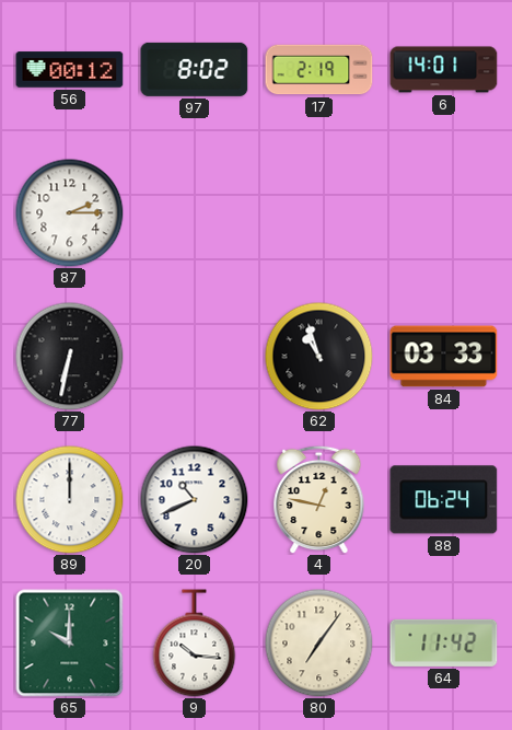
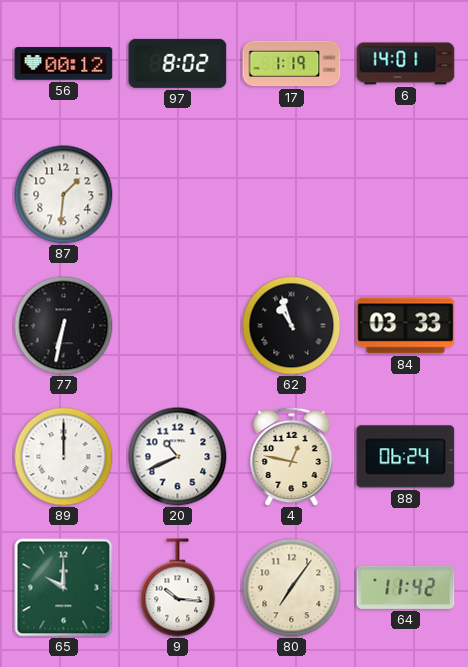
17: 2:19 -> 1:19 (292, 64)
87: 2:15 -> 1:31 (64, 195)
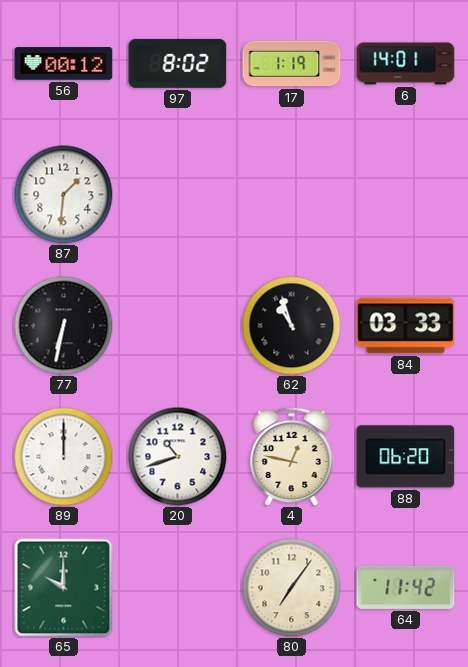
20: 10:41 -> 10:42 (178, 457)
88: 06:24 -> 06:20 (406, 457)
9: 10:16 -> none (178, 588)
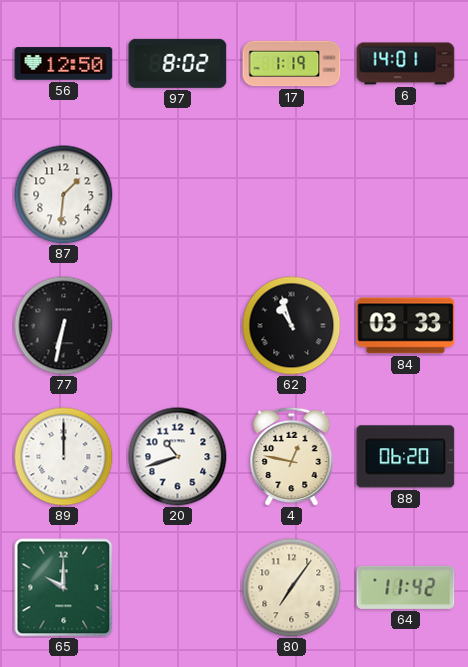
56: 00:12 -> 12:50 (64, 64)
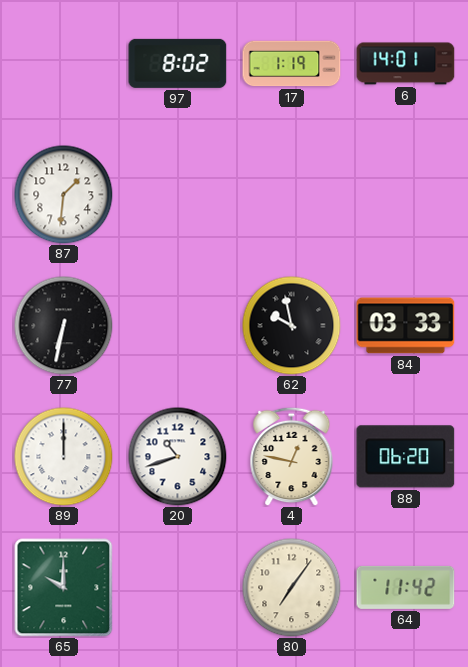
56: 12:50 -> none (64, 64)
62: 10:57 -> 9:58 (292, 326)
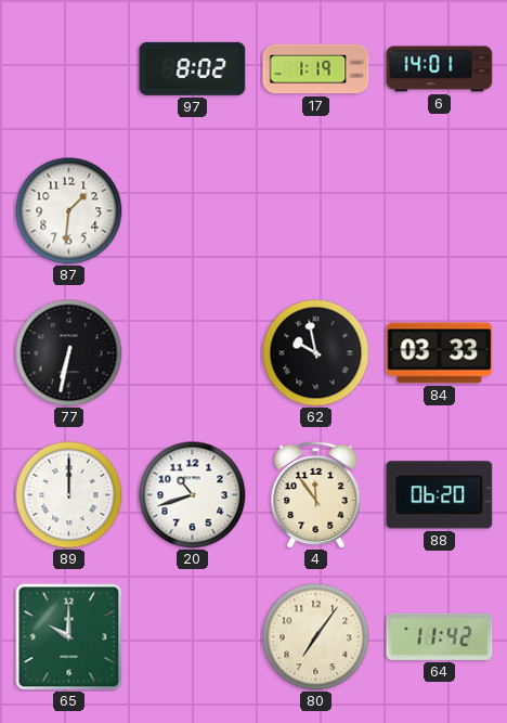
4: 12:47 -> 11:54 (316, 494)
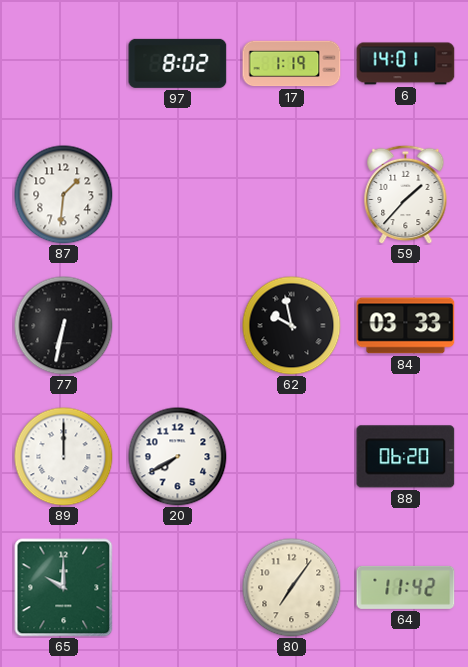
59: none -> 1:37 (406, 194)
20: 10:42 -> 7:40 (178, 457)
4: 11:54 -> none (316, 494)
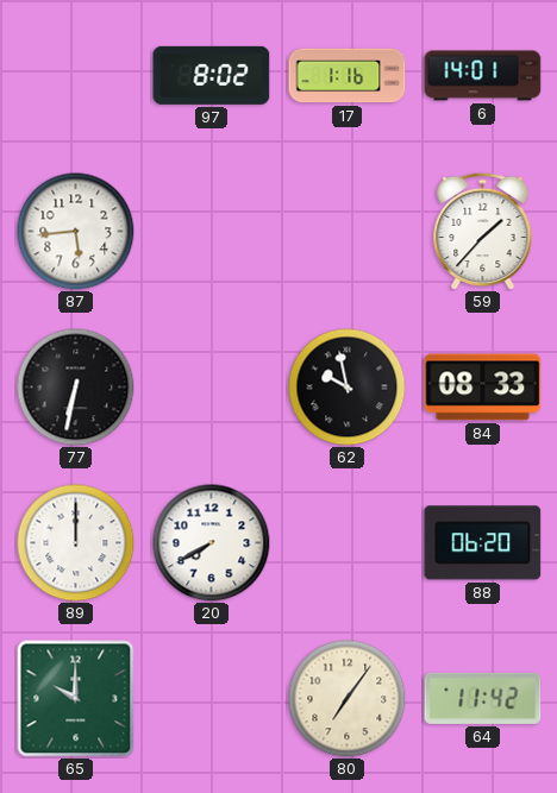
17: 1:19 -> 1:16 (348, 76)
87: 1:31 -> 5:44 (76, 232)
84: 03:33 -> 08:33 (483, 388)
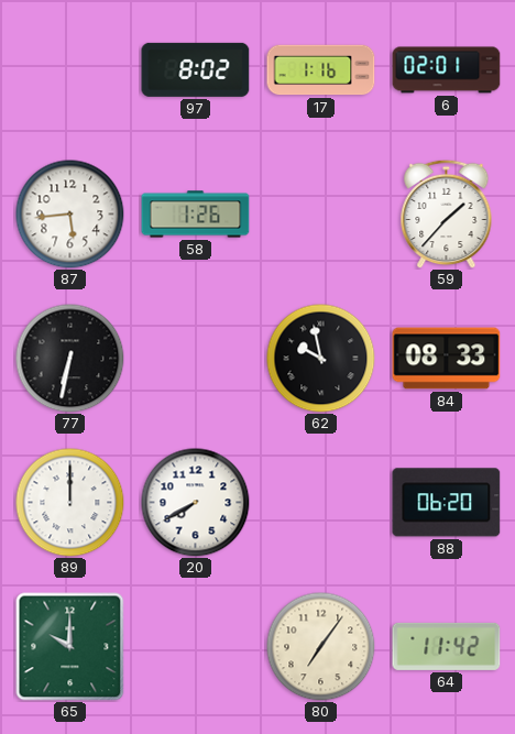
6: 14:01 -> 02:01 (447, 70)
58: none -> 1:26 (196, 215)
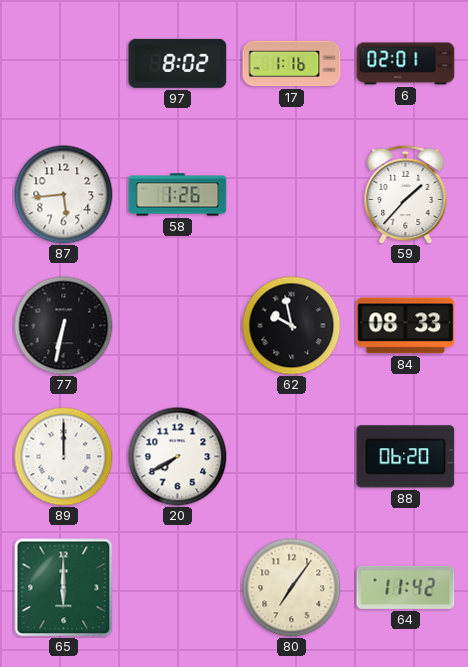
65: 10:00 -> 6:00 (64, 588)
